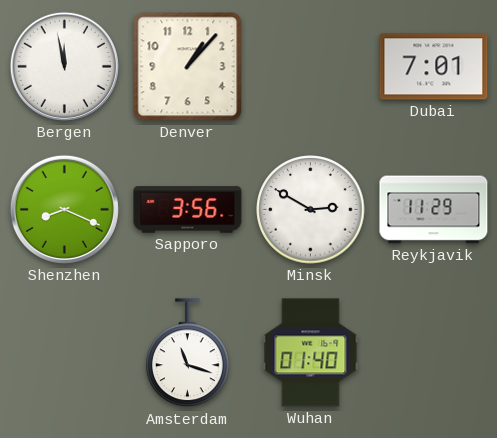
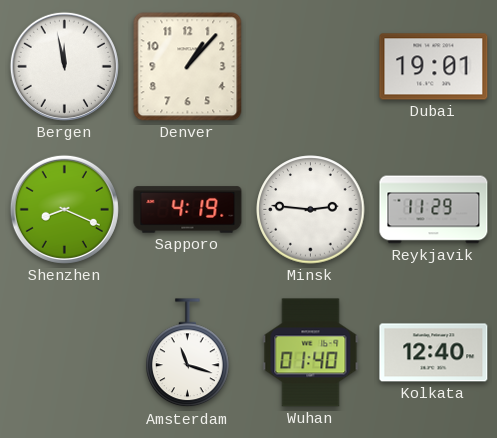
Dubai: 7:01 -> 19:01 (434, 67)
Sapporo: 3:56 -> 4:19 (188, 210)
Minsk: 2:50 -> 2:46 (311, 210)
Kolkata: none -> 12:40 (434, 353)
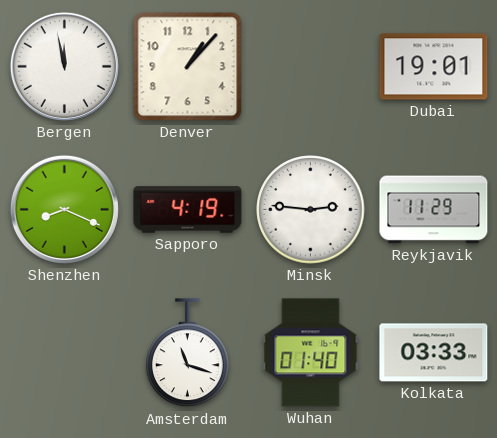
Kolkata: 12:40 -> 03:33 (434, 353)
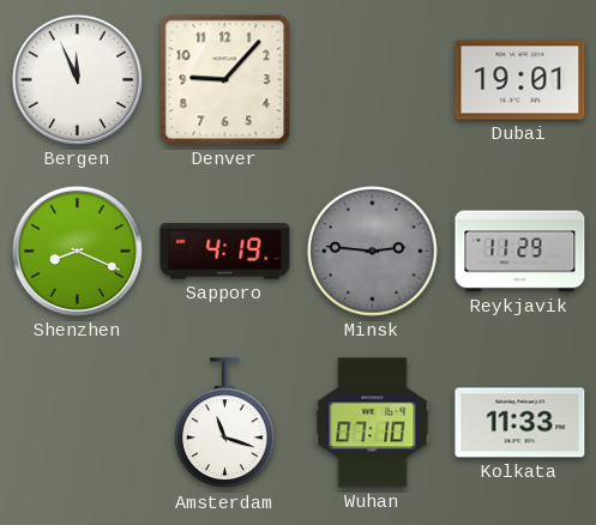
Bergen: 11:58 -> 11:56 (77, 79)
Denver: 1:07 -> 9:07 (225, 80)
Minsk dial: white -> grey (373, 252)
Wuhan: 01:40 -> 07:10 (373, 423)
Kolkata: 03:33 -> 11:33 (520, 423)
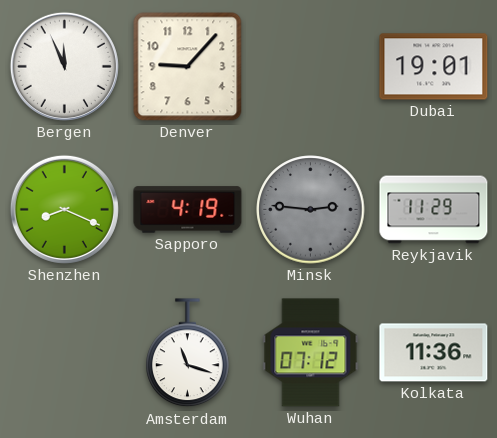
Wuhan: 07:10 -> 07:12 (311, 353)
Kolkata: 11:33 -> 11:36 (434, 353)
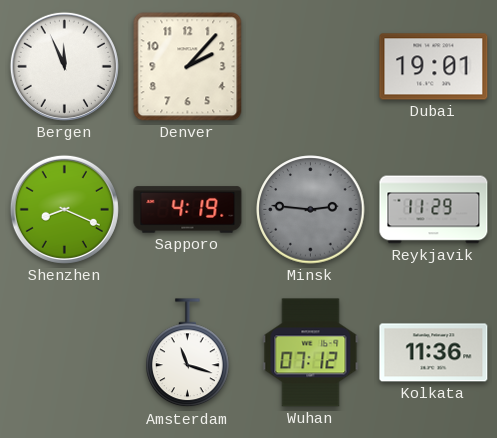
Denver: 9:07 -> 2:07 (188, 67)
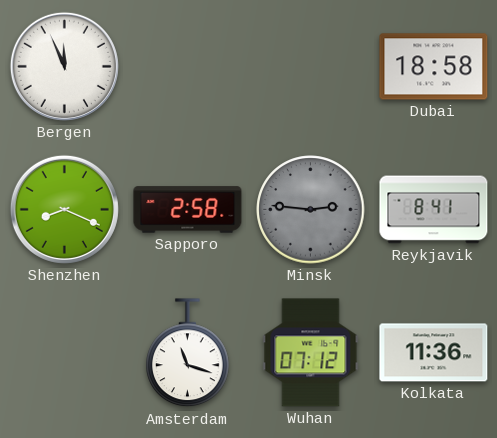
Denver: 2:07 -> none (188, 67)
Dubai: 19:01 -> 18:58 (434, 67)
Sapporo: 4:19 -> 2:58 (188, 210)
Reykjavik: 11:29 -> 8:41 (434, 210)
